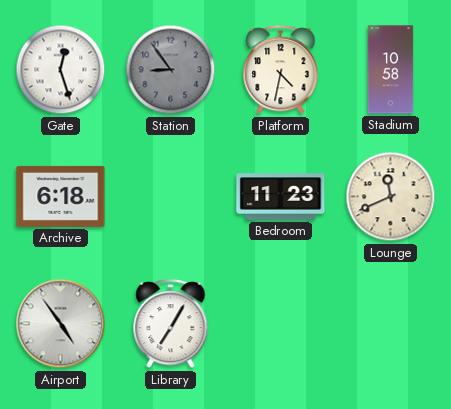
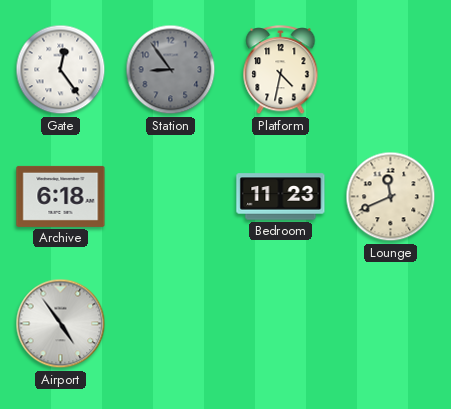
Gate: 12:27 -> 12:24 (61, 70)
Stadium: 10:58 -> none (391, 70)
Library: 7:05 -> none (171, 324)
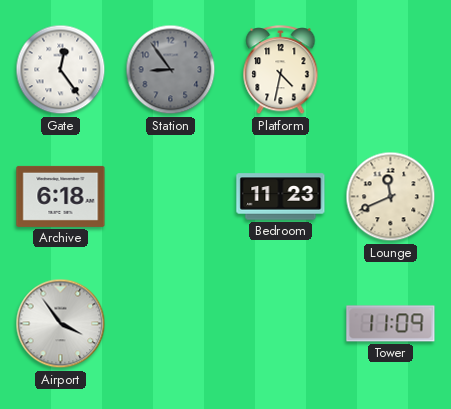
Airport: 4:54 -> 3:54 (61, 324)
Tower: none -> 11:09 (391, 324)
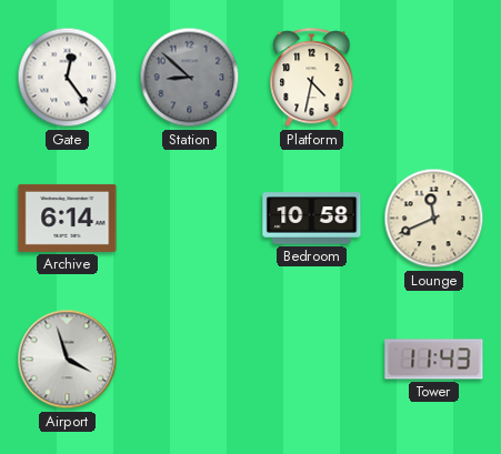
Station: 8:54 -> 8:52 (190, 78)
Archive: 6:18 -> 6:14 (68, 218)
Bedroom: 11:23 -> 10:58 (312, 219)
Airport: 3:54 -> 3:57 (68, 360)
Tower: 11:09 -> 11:43 (434, 360)
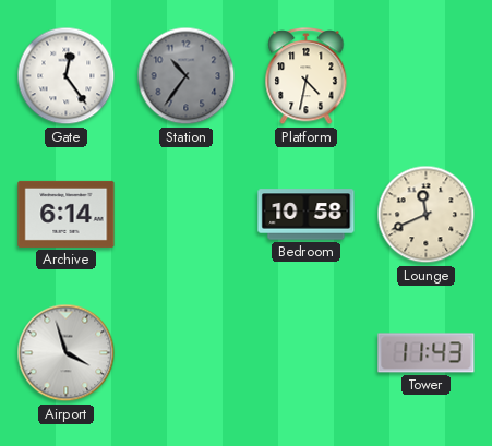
Station: 8:52 -> 10:36 (187, 76)
